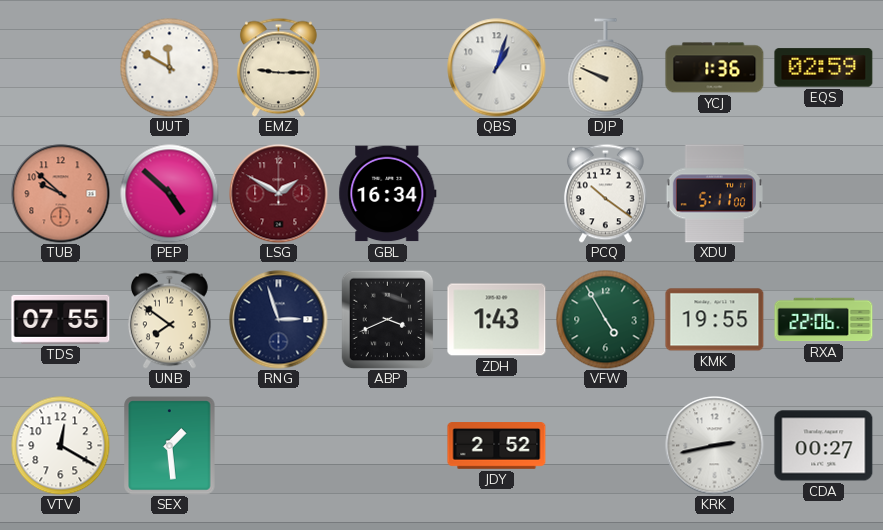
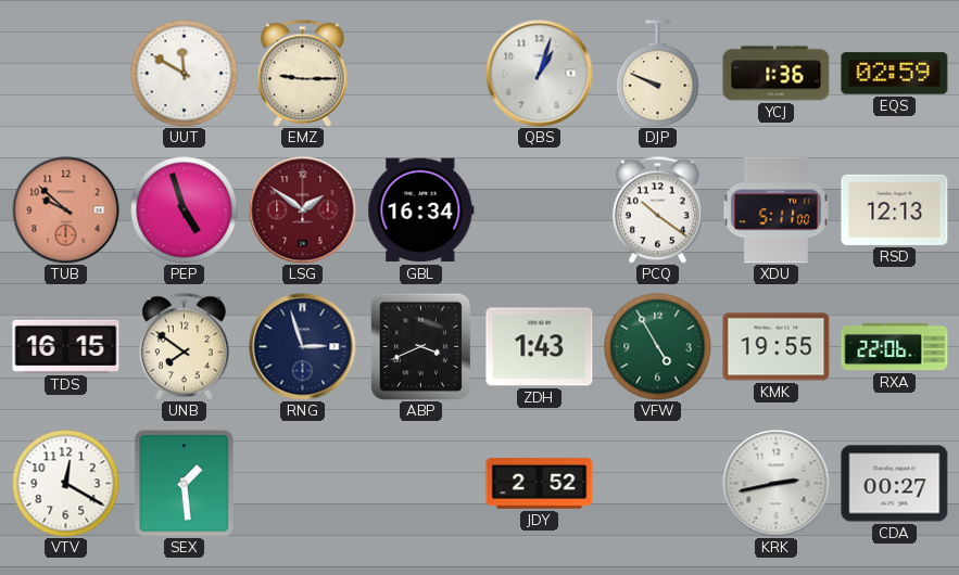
PEP: 4:52 -> 4:57 (185, 210)
LSG: 1:50 -> 1:51 (303, 210)
RSD: none -> 12:13 (895, 209)
TDS: 07:55 -> 16:15 (66, 346)
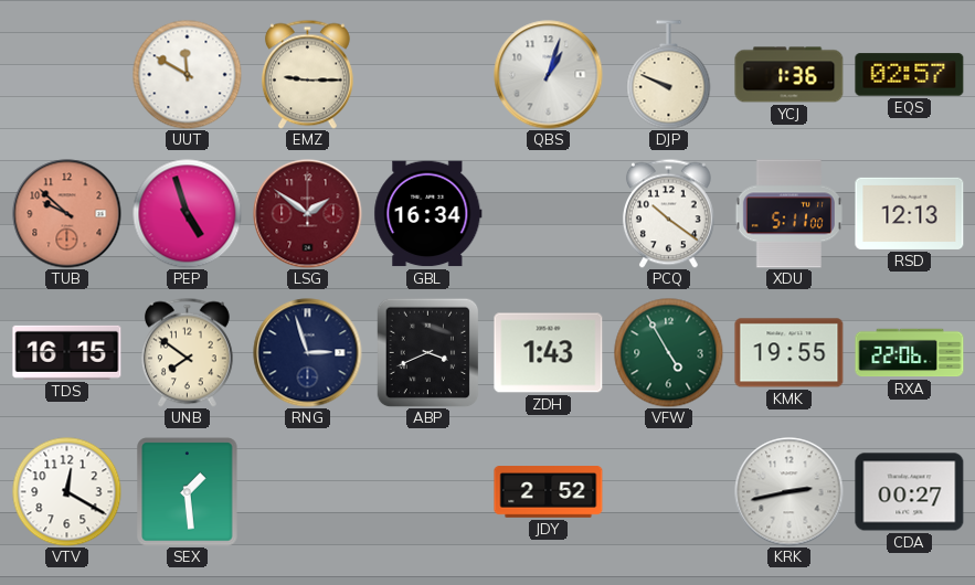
EQS: 02:59 -> 02:57 (910, 75)
